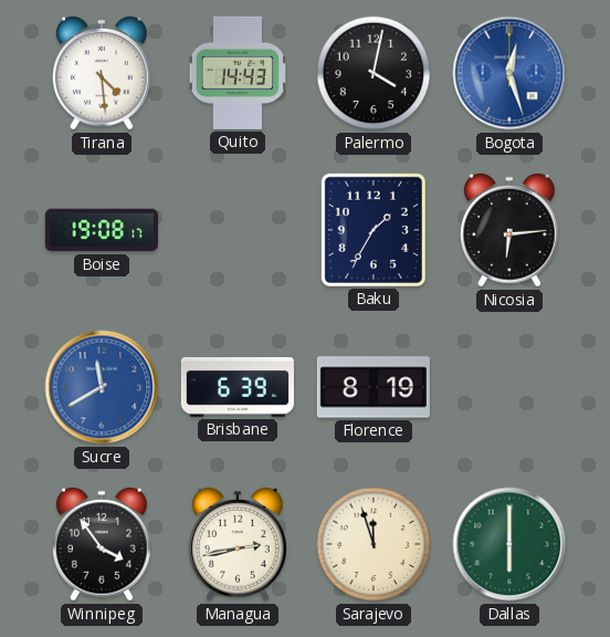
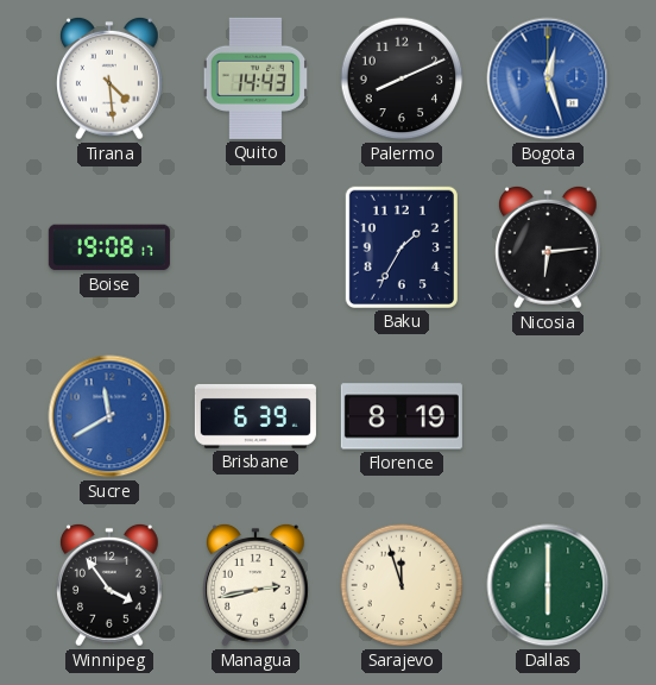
Palermo: 4:02 -> 8:11 (402, 78)
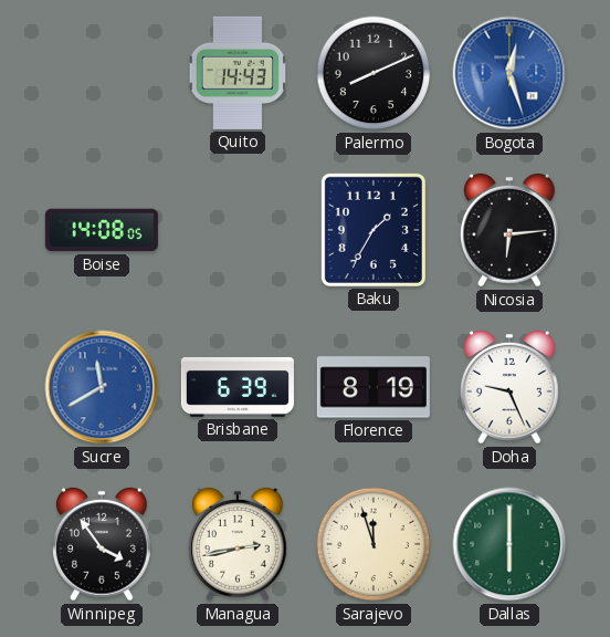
Tirana: 4:29 -> none (111, 78)
Boise: 19:08 -> 14:08 (102, 230)
Doha: none -> 9:26 (511, 387)
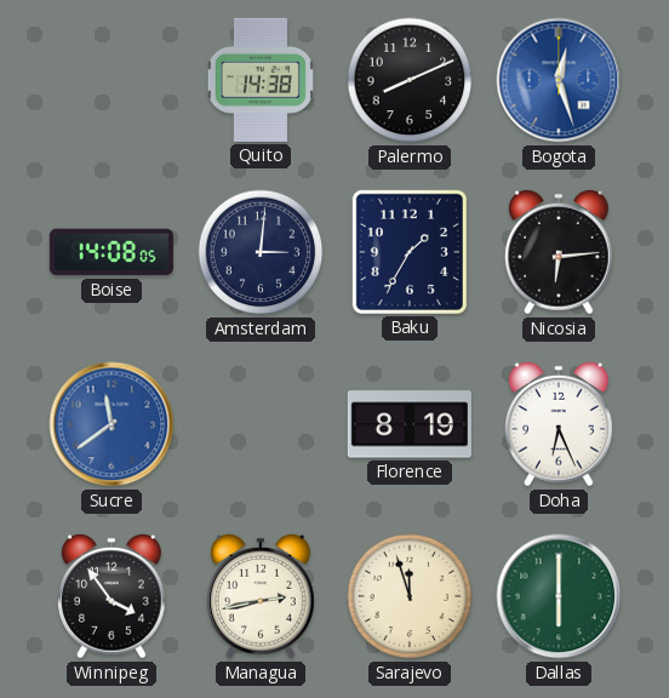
Quito: 14:43 -> 14:38 (259, 80)
Amsterdam: none -> 3:01 (261, 252)
Sucre: 11:40 -> 11:39 (111, 424)
Brisbane: 6:39 -> none (238, 387)
Doha: 9:26 -> 6:26 (560, 424)
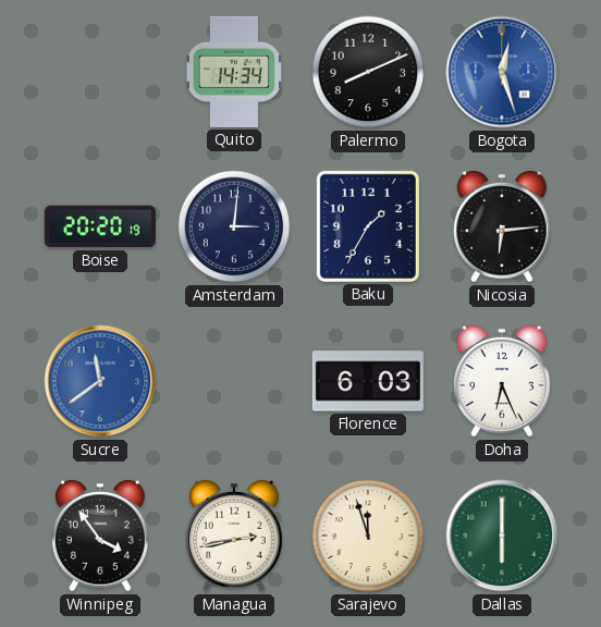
Quito: 14:38 -> 14:34 (233, 72)
Boise: 14:08 -> 20:20 (100, 226)
Florence: 8:19 -> 6:03 (368, 381)
